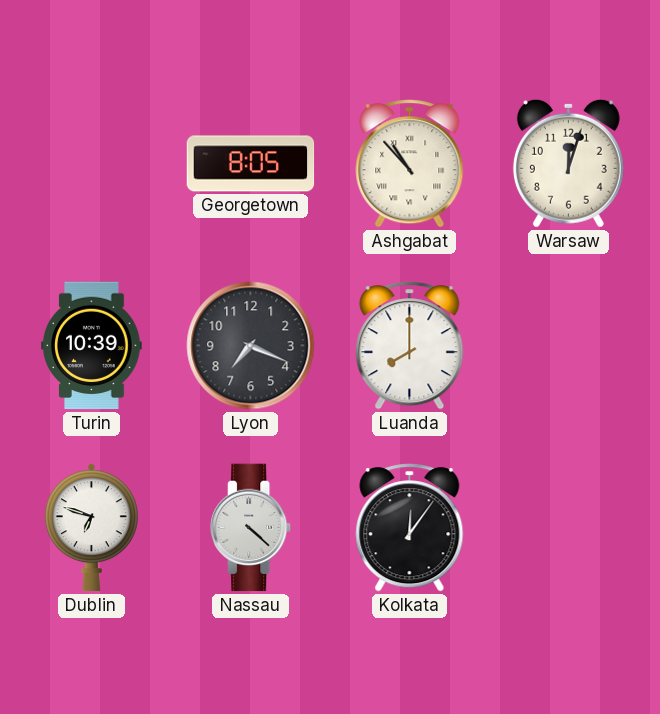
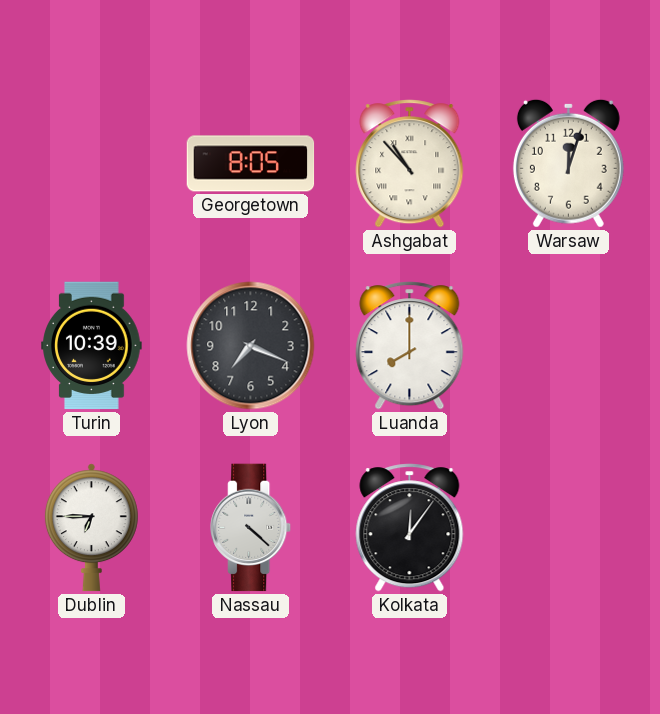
Dublin: 6:48 -> 6:45 (91, 528)
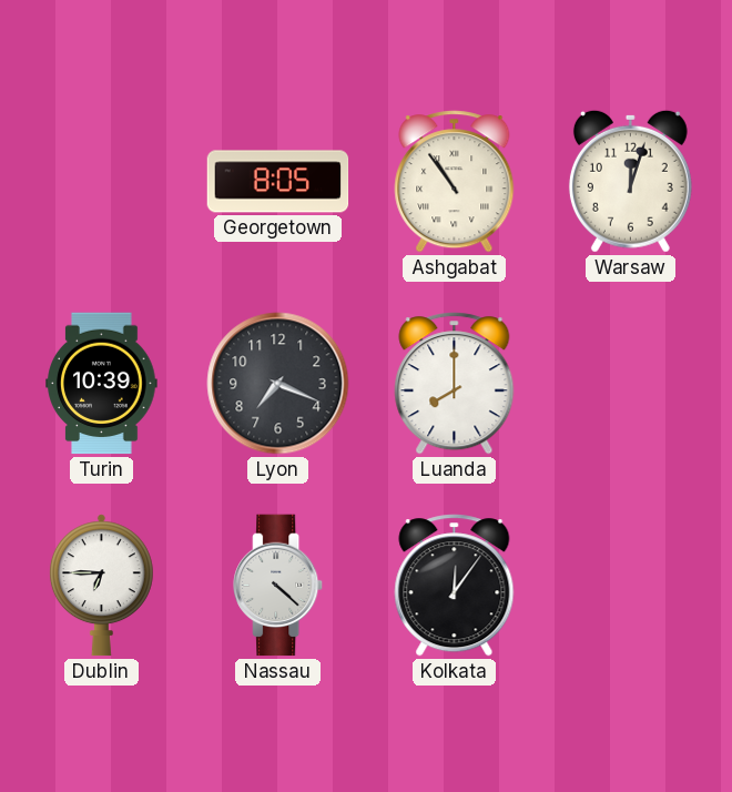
Ashgabat: 10:53 -> 10:54 (455, 182)
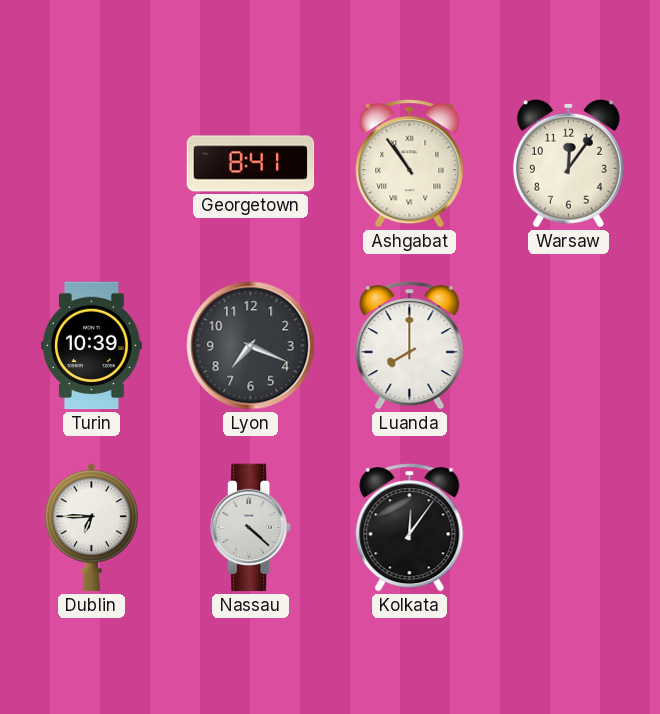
Georgetown: 8:05 -> 8:41 (251, 164)
Warsaw: 12:03 -> 12:06 (568, 163)
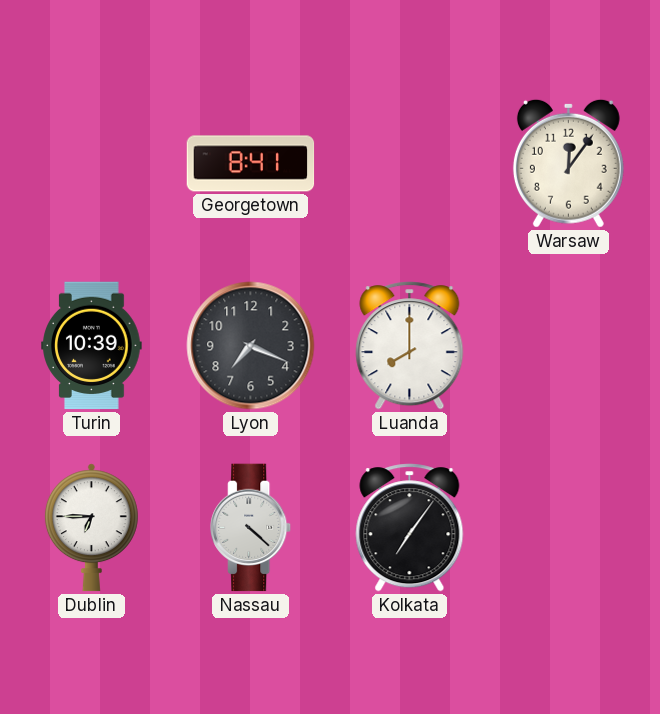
Ashgabat: 10:54 -> none (410, 164)
Kolkata: 12:06 -> 7:06 (410, 528)
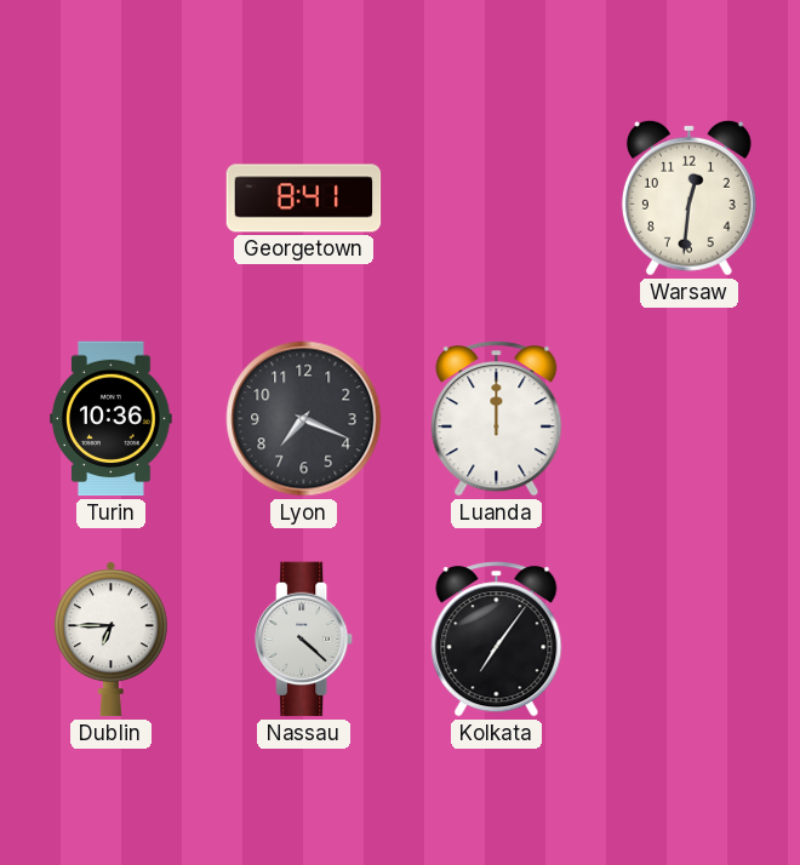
Warsaw: 12:06 -> 12:31 (688, 197)
Turin: 10:39 -> 10:36 (112, 419)
Luanda: 8:00 -> 12:00 (497, 419)
